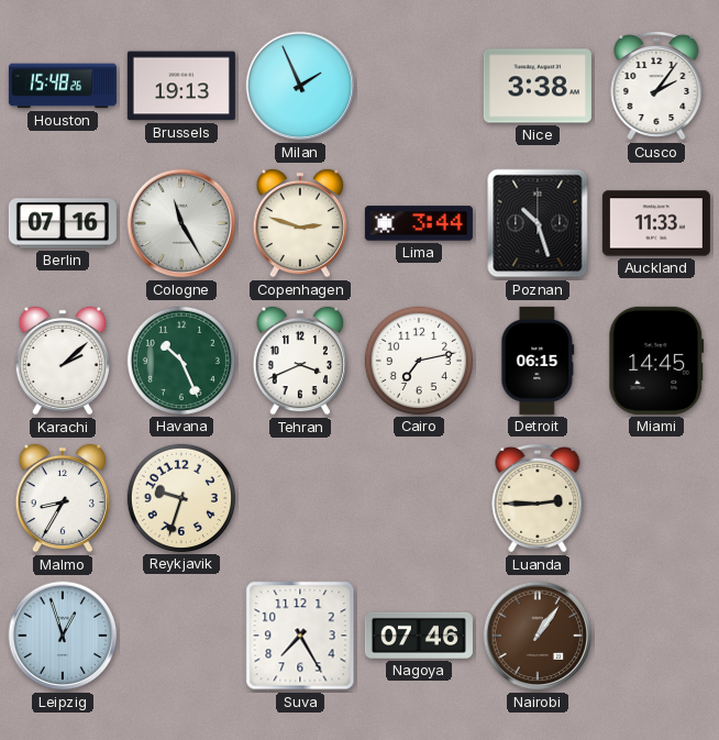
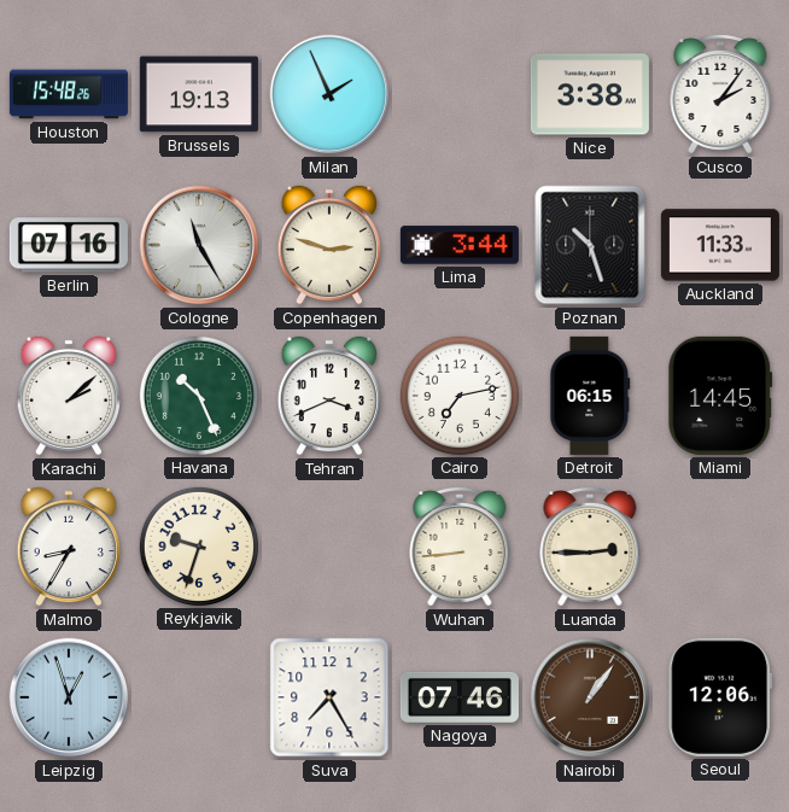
Wuhan: none -> 8:44 (460, 548)
Seoul: none -> 12:06 (720, 697)
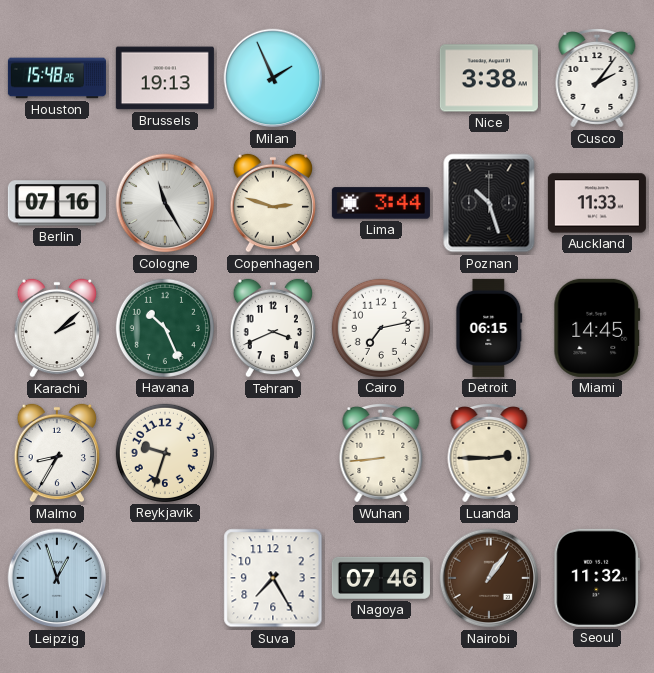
Seoul: 12:06 -> 11:32 (597, 578)
